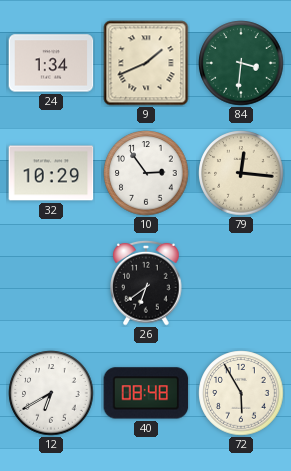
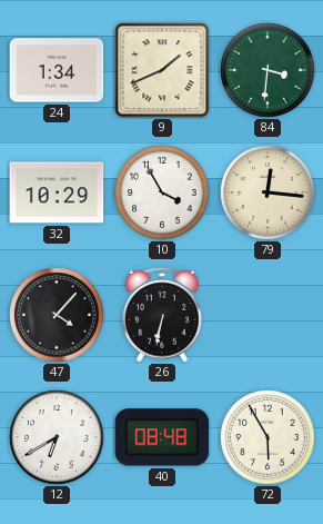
10: 2:54 -> 3:55 (162, 192)
47: none -> 4:07 (57, 315)
26: 6:39 -> 6:32 (162, 315)
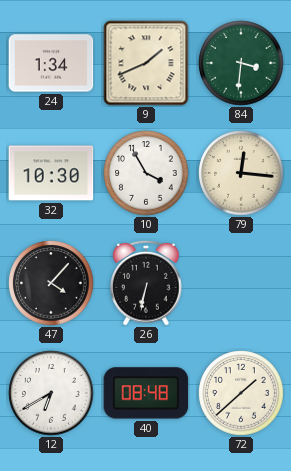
32: 10:29 -> 10:30 (51, 173)
72: 5:55 -> 1:38 (241, 393)
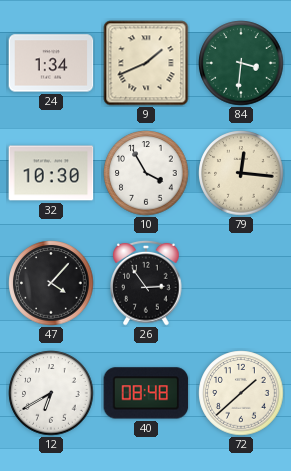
26: 6:32 -> 2:54 (146, 283)
